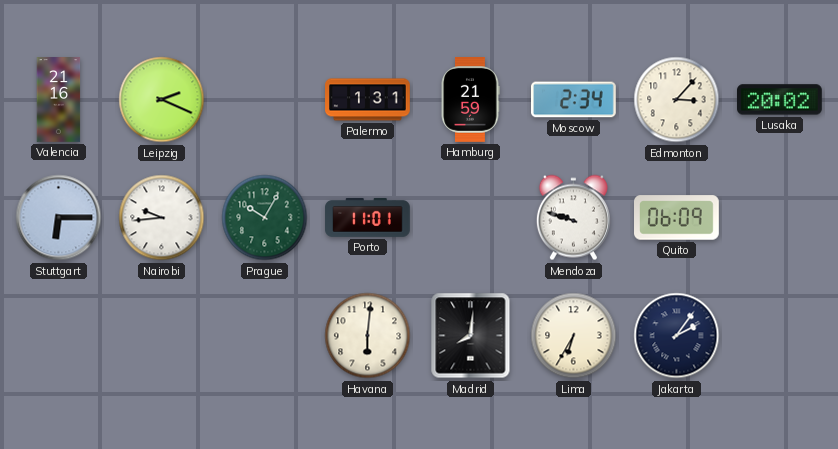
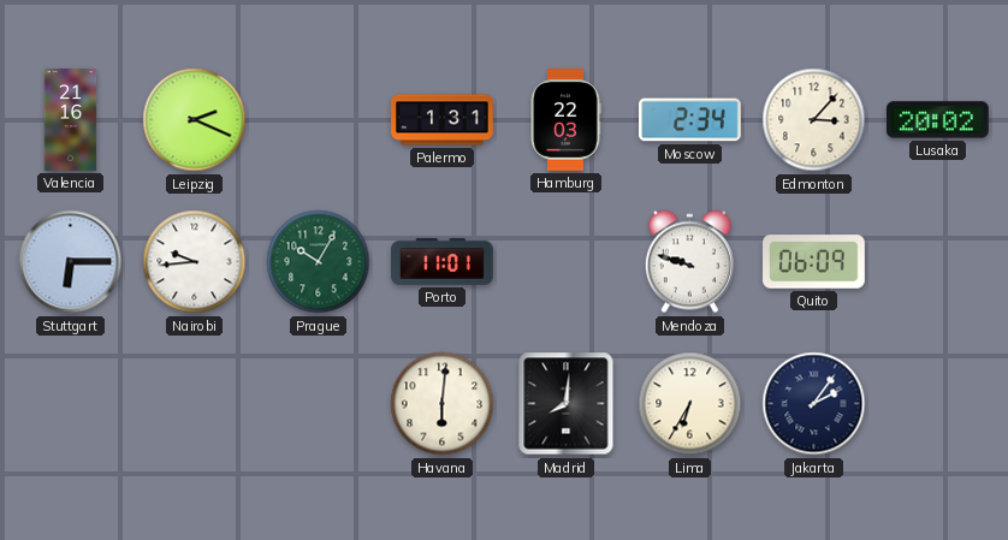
Hamburg: 21:59 -> 22:03 (565, 120)
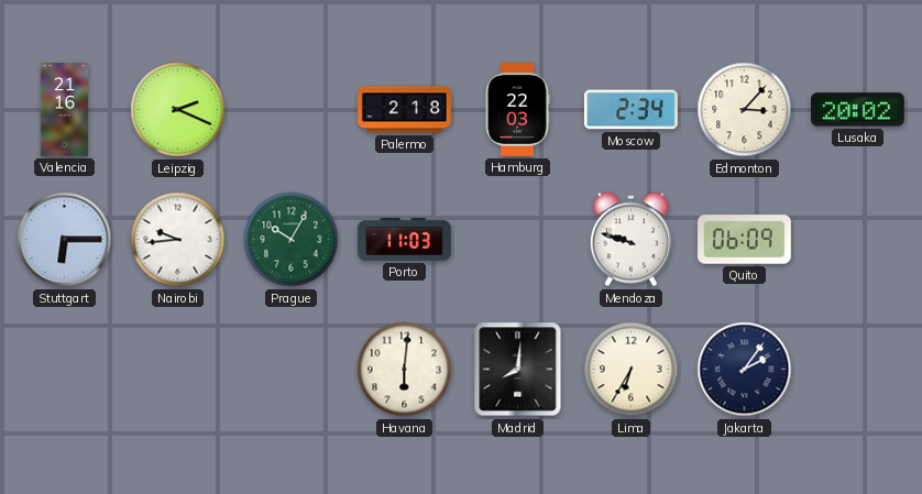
Palermo: 1:31 -> 2:18 (405, 110)
Porto: 11:01 -> 11:03 (405, 240)
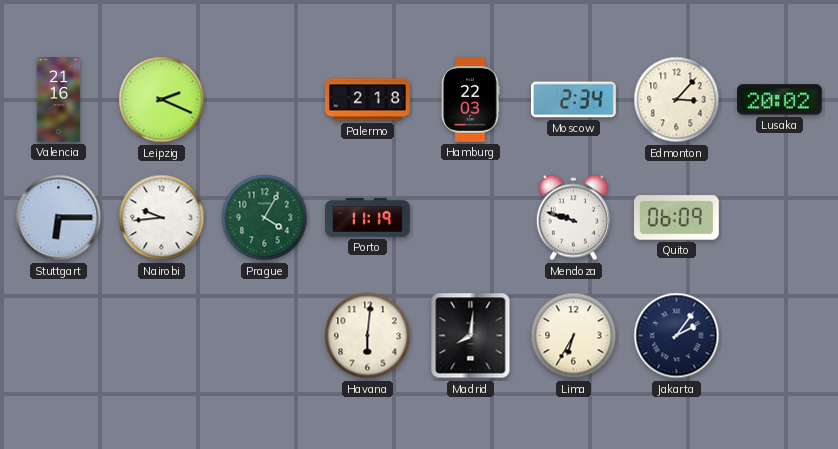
Prague: 10:05 -> 4:05 (265, 218)
Porto: 11:03 -> 11:19 (368, 218)
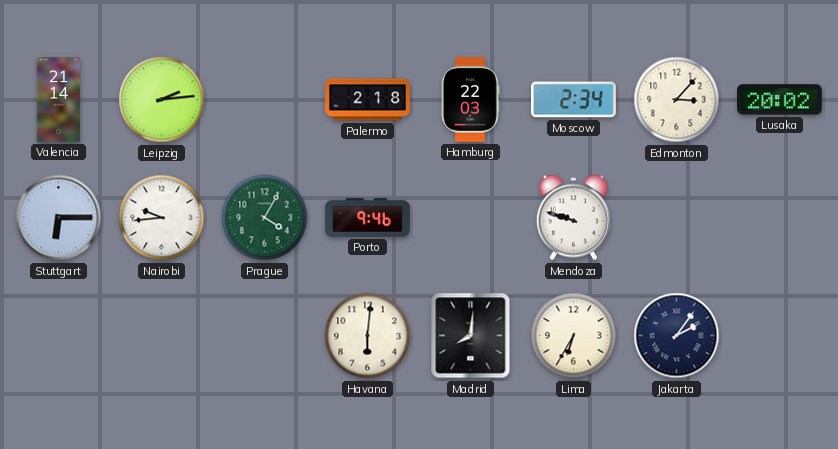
Valencia: 21:16 -> 21:14 (59, 100)
Leipzig: 2:19 -> 2:14 (162, 100)
Porto: 11:19 -> 9:46 (368, 218)
Quito: 06:09 -> none (677, 218)
